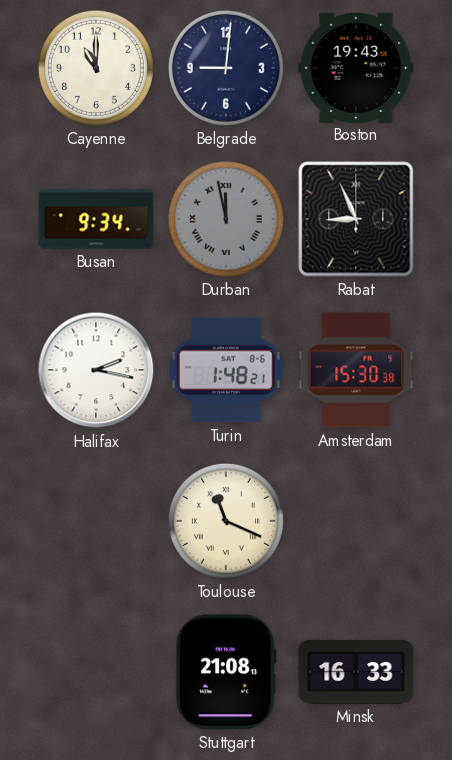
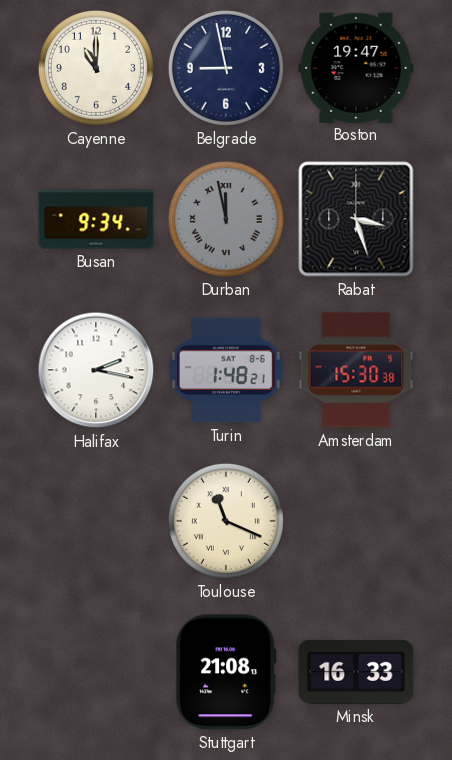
Belgrade: 9:01 -> 8:58 (226, 68)
Boston: 19:43 -> 19:47 (356, 67)
Rabat: 8:56 -> 3:27 (356, 219)
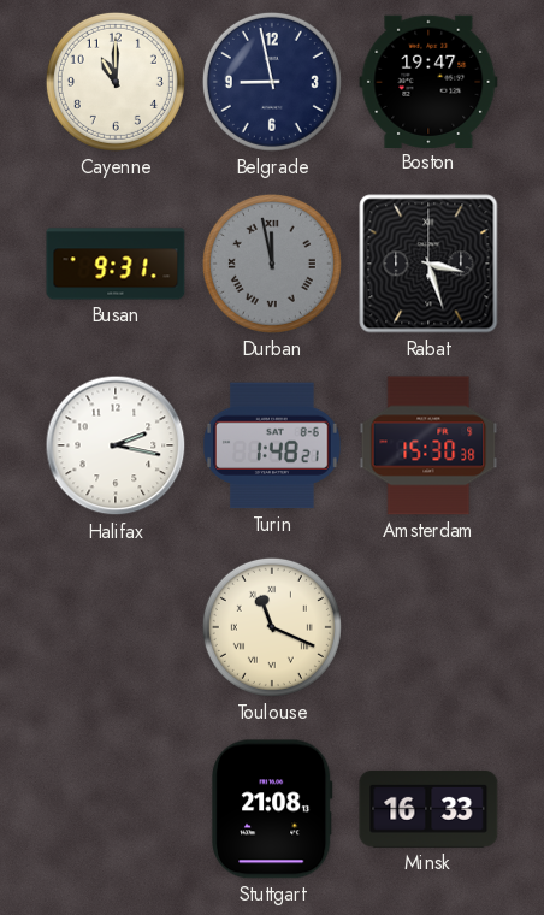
Busan: 9:34 -> 9:31 (116, 264)
